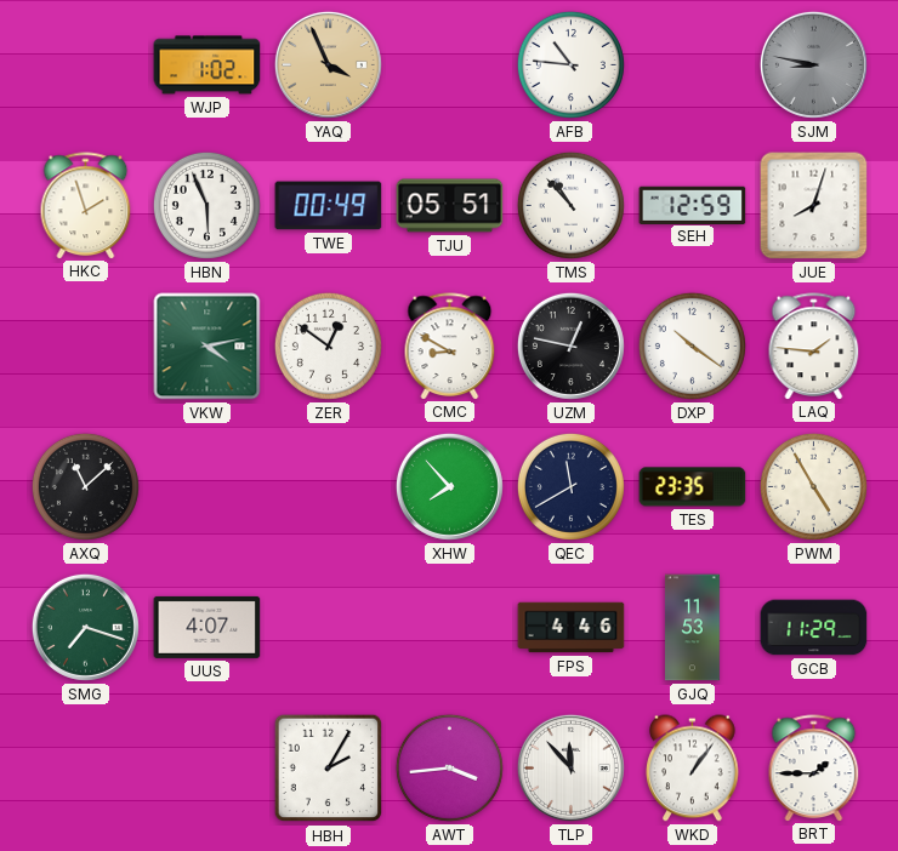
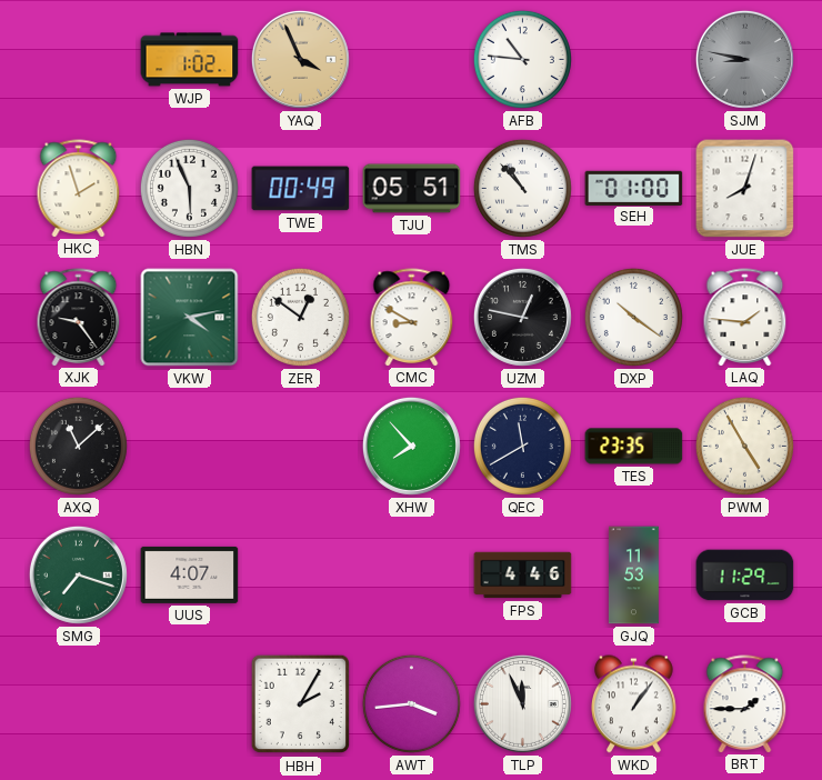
SEH: 12:59 -> 01:00 (634, 188)
XJK: none -> 9:24 (79, 317)
TLP: 11:53 -> 11:56 (522, 703)
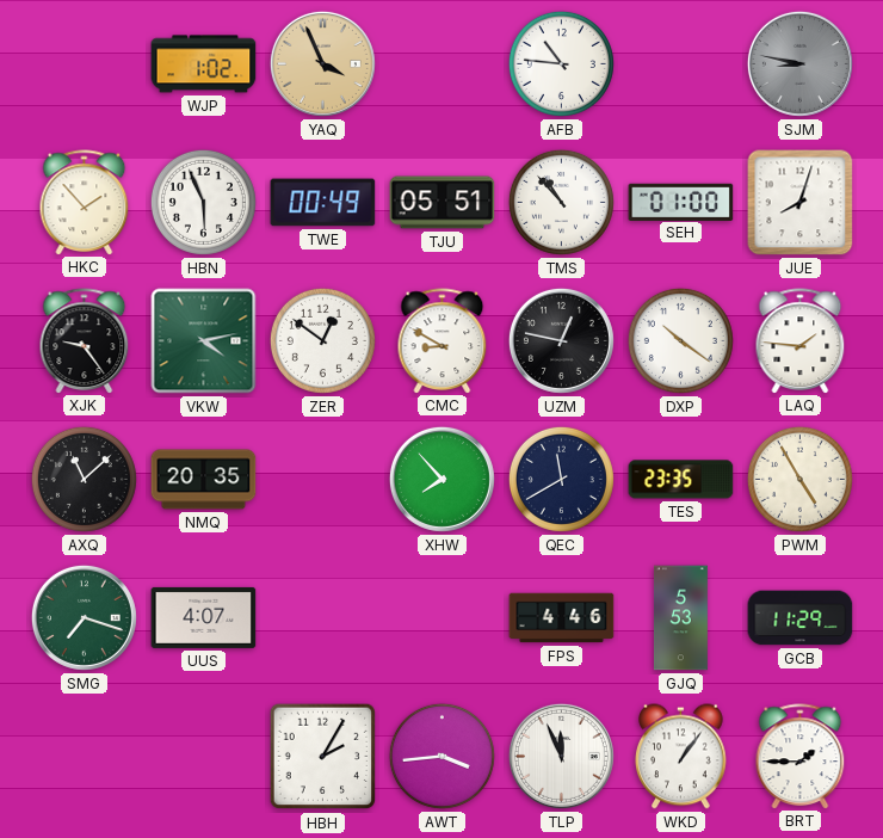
HKC: 1:57 -> 1:53 (85, 202)
NMQ: none -> 20:35 (204, 480)
GJQ: 11:53 -> 5:53 (680, 618)
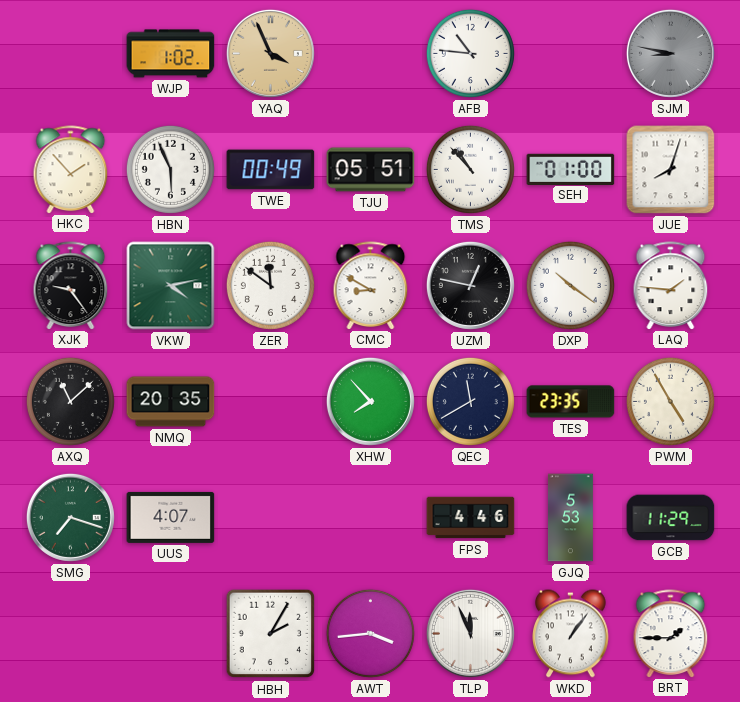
ZER: 12:51 -> 11:51 (270, 285)
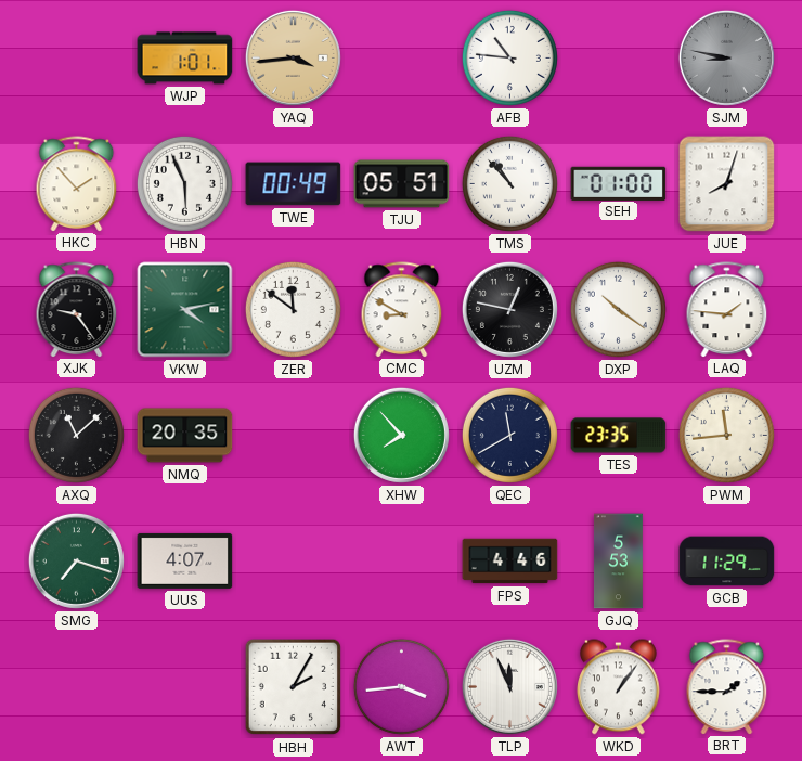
WJP: 1:02 -> 1:01 (185, 59)
YAQ: 3:56 -> 3:44 (293, 57)
PWM: 4:55 -> 11:44 (726, 435)
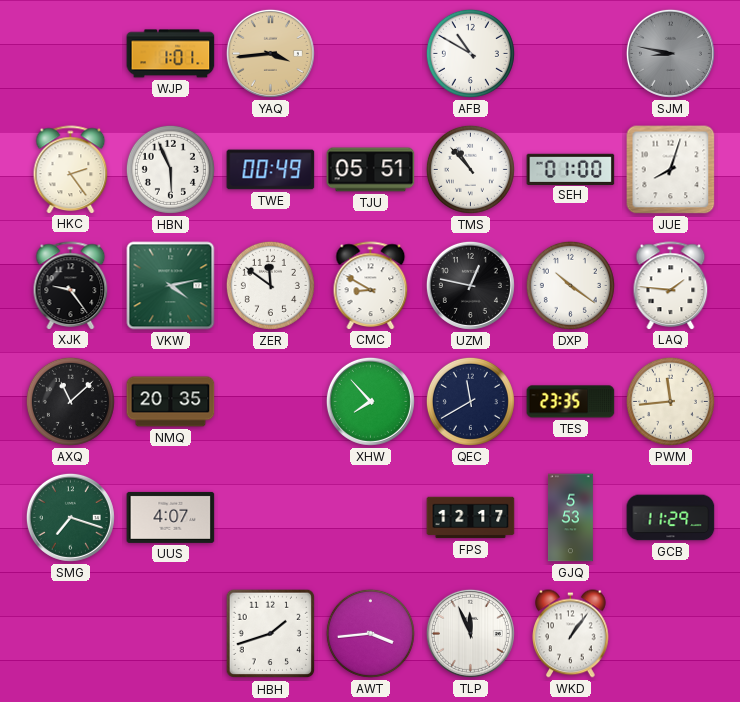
AFB: 10:46 -> 10:50 (470, 53)
HKC: 1:53 -> 2:24 (71, 169)
FPS: 4:46 -> 12:17 (471, 518)
HBH: 2:05 -> 1:42 (271, 634)
BRT: 1:45 -> none (727, 686)
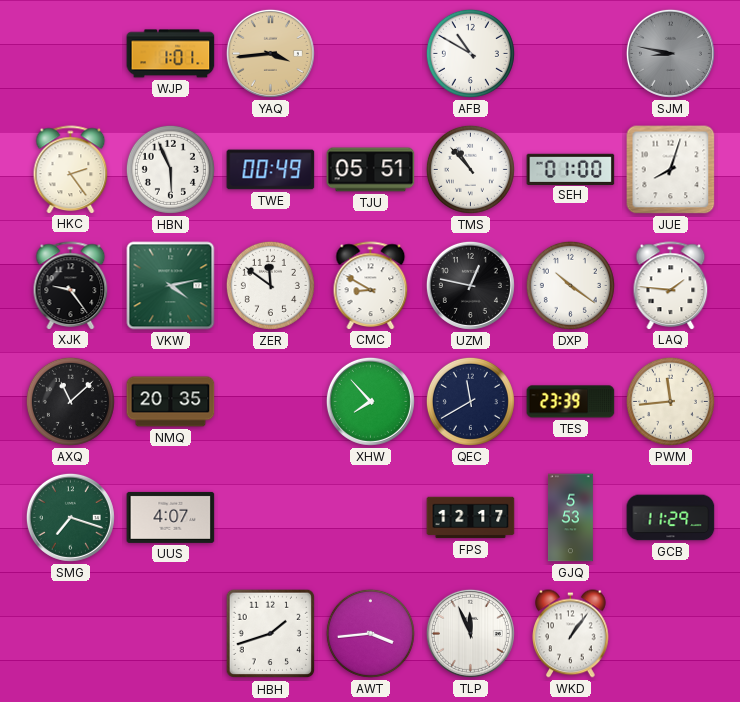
TES: 23:35 -> 23:39 (571, 402)
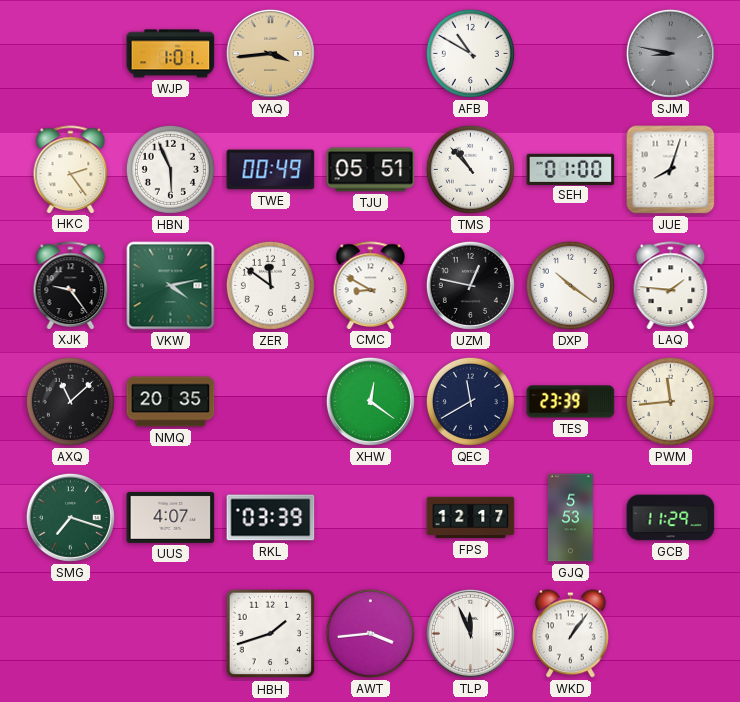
XHW: 7:53 -> 12:21 (370, 401)
RKL: none -> 03:39 (271, 518)
